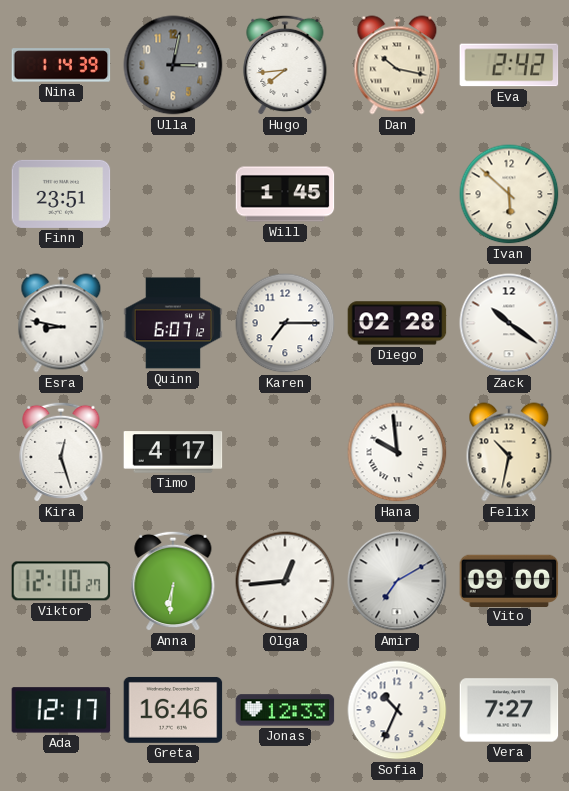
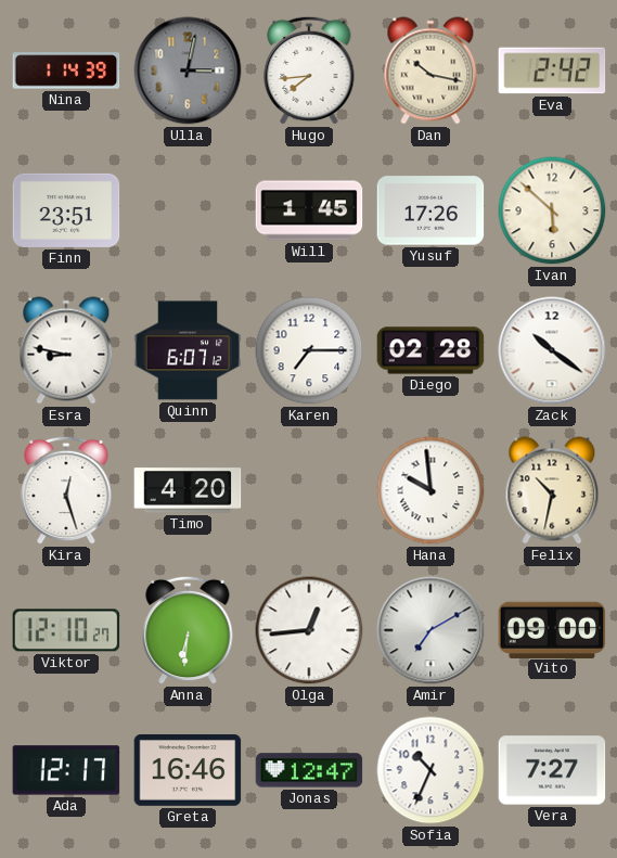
Yusuf: none -> 17:26 (430, 210)
Timo: 4:17 -> 4:20 (188, 490)
Jonas: 12:33 -> 12:47 (309, 770)
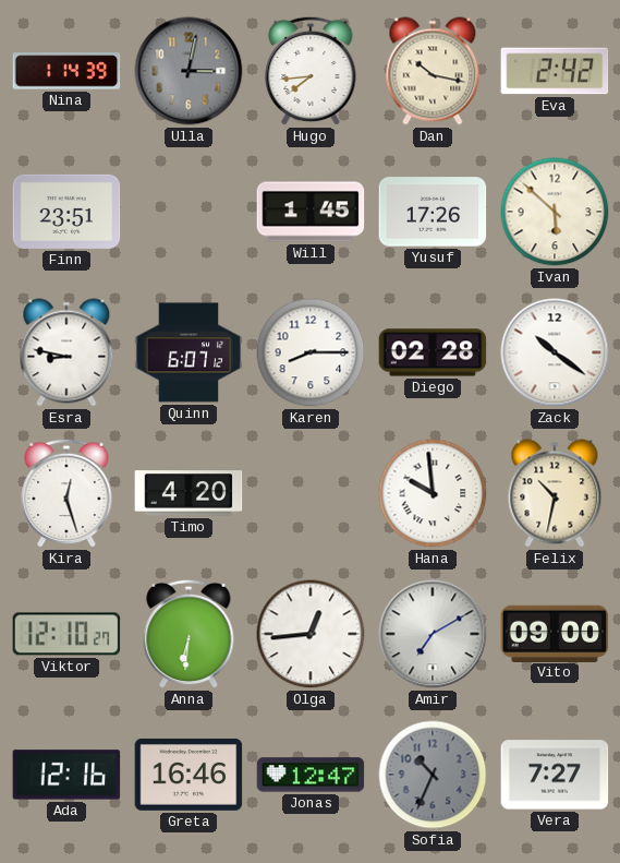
Karen: 7:15 -> 8:15 (311, 352)
Ada: 12:17 -> 12:16 (66, 775)
Sofia dial: white -> grey (433, 775)
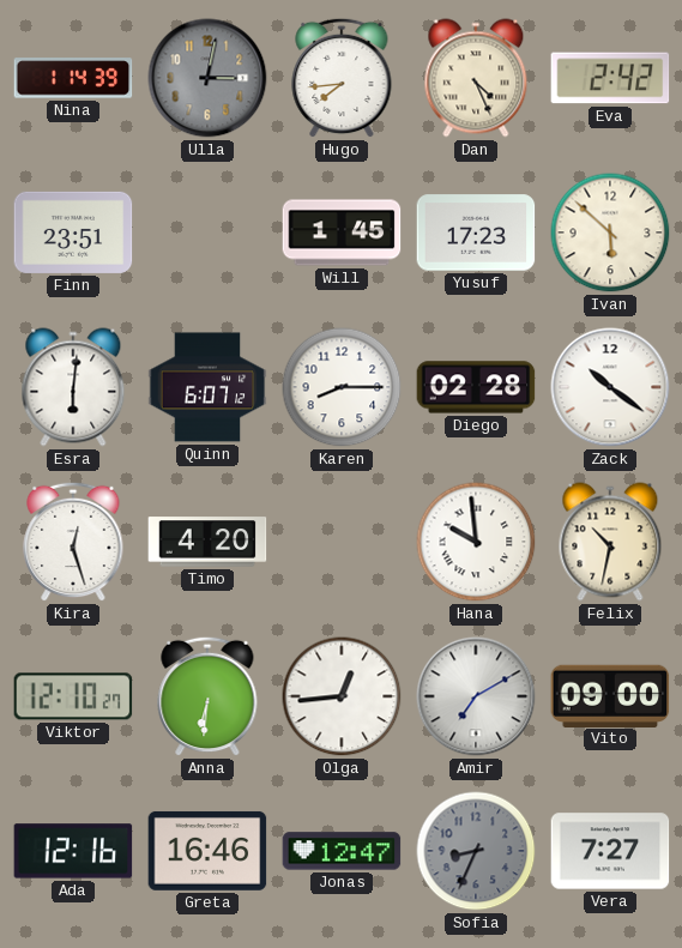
Dan: 10:17 -> 4:26 (476, 78)
Yusuf: 17:26 -> 17:23 (476, 233)
Esra: 8:47 -> 6:01 (73, 387)
Sofia: 10:34 -> 8:34 (476, 851)
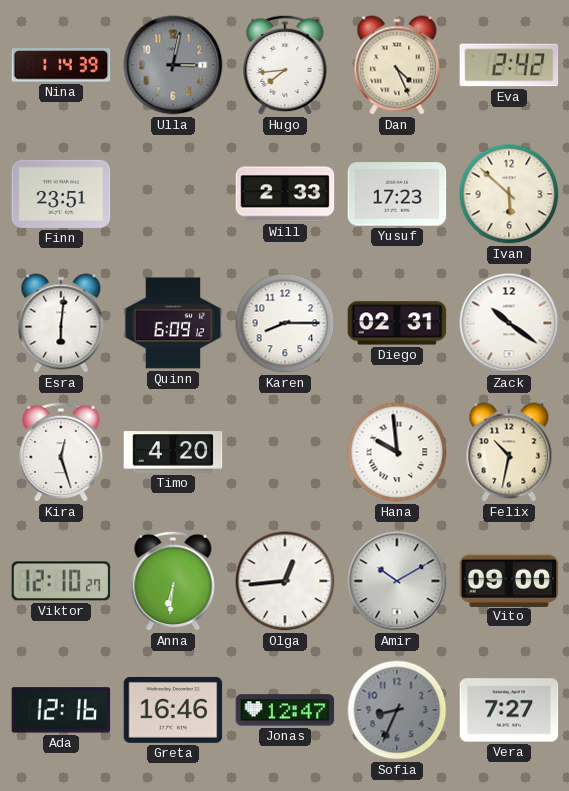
Will: 1:45 -> 2:33 (285, 194)
Quinn: 6:07 -> 6:09 (173, 323)
Diego: 02:28 -> 02:31 (397, 323)
Amir: 7:10 -> 10:10 (397, 581)
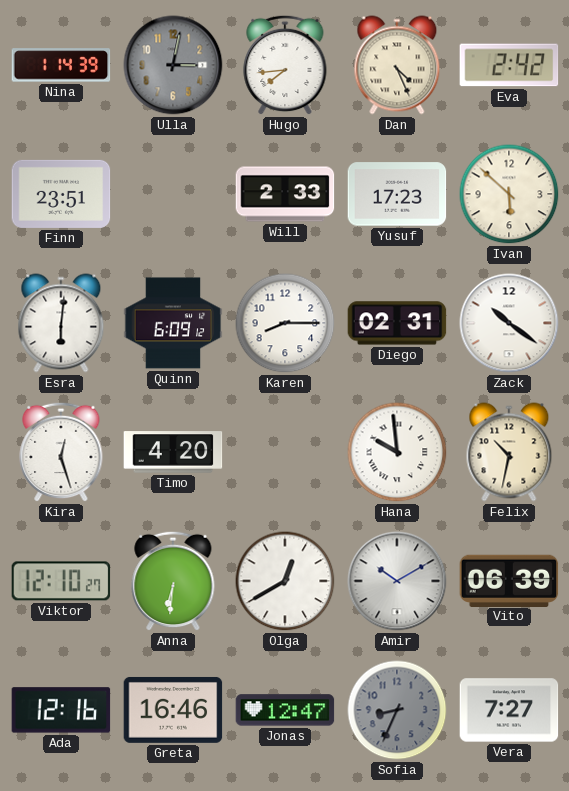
Olga: 12:44 -> 12:40 (285, 581)
Vito: 09:00 -> 06:39 (509, 580)
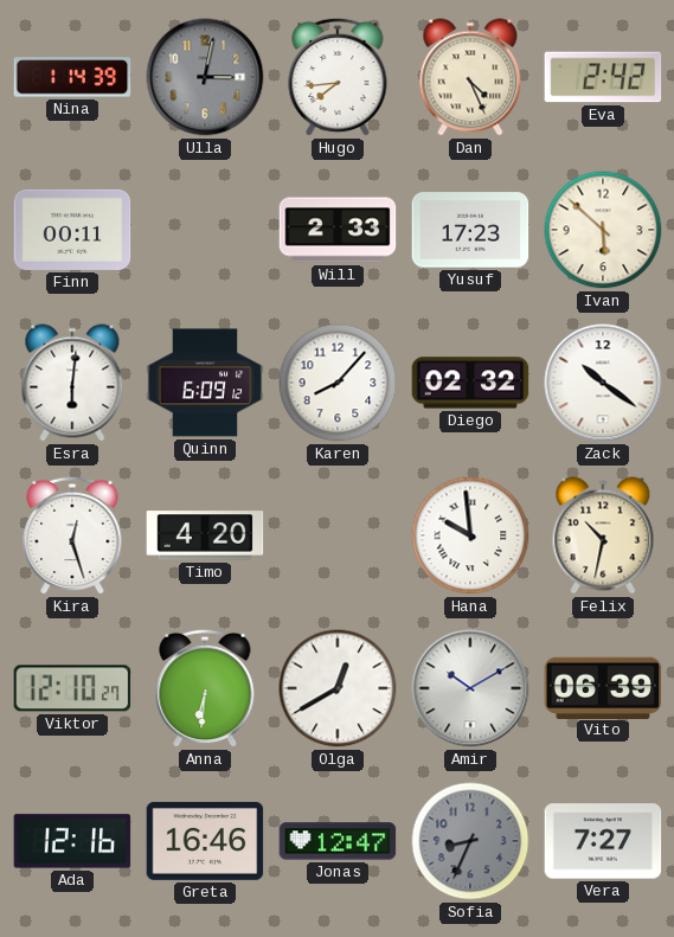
Finn: 23:51 -> 00:11 (72, 230)
Karen: 8:15 -> 8:07 (338, 383)
Diego: 02:31 -> 02:32 (470, 383)
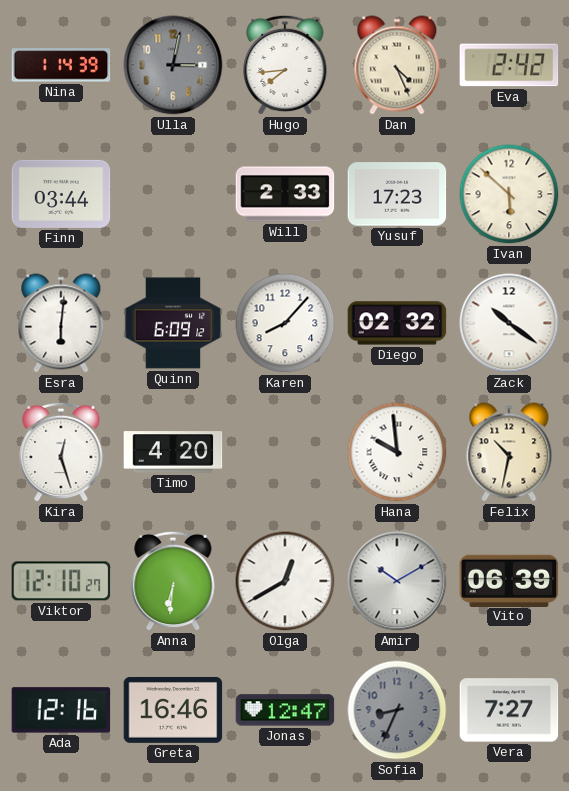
Finn: 00:11 -> 03:44 (61, 194)
